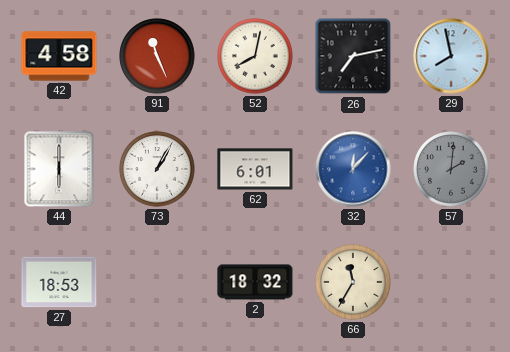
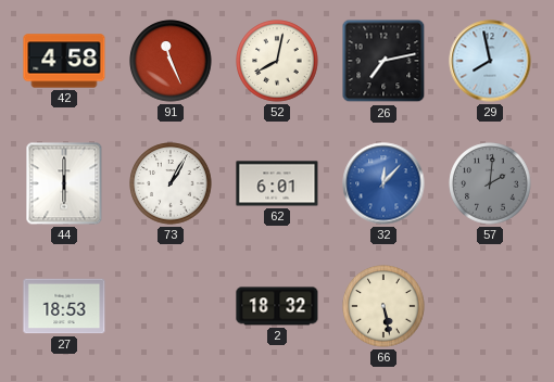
66: 11:35 -> 5:28 (383, 306)
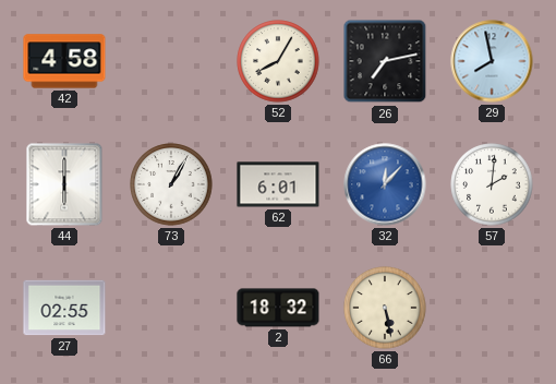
91: 11:26 -> none (171, 61)
52: 8:02 -> 8:05 (278, 61)
57 dial: grey -> white (492, 184)
27: 18:53 -> 02:55 (64, 308)
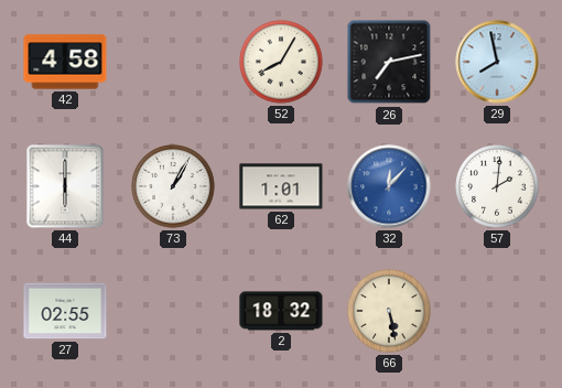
62: 6:01 -> 1:01 (281, 186)
